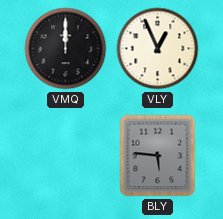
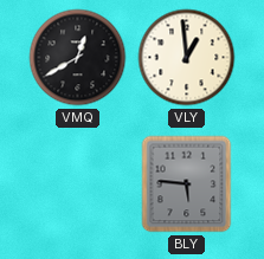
VMQ: 12:00 -> 12:40 (78, 58)
VLY: 12:56 -> 12:59 (187, 58)
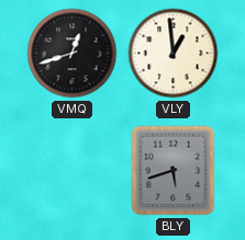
VMQ: 12:40 -> 12:42 (73, 54)
BLY: 5:46 -> 5:42 (174, 171)
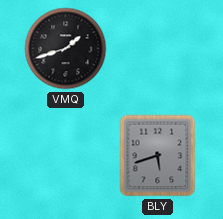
VMQ: 12:42 -> 1:42 (66, 49)
VLY: 12:59 -> none (174, 54)
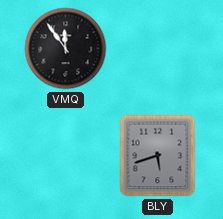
VMQ: 1:42 -> 11:54 (66, 49)
